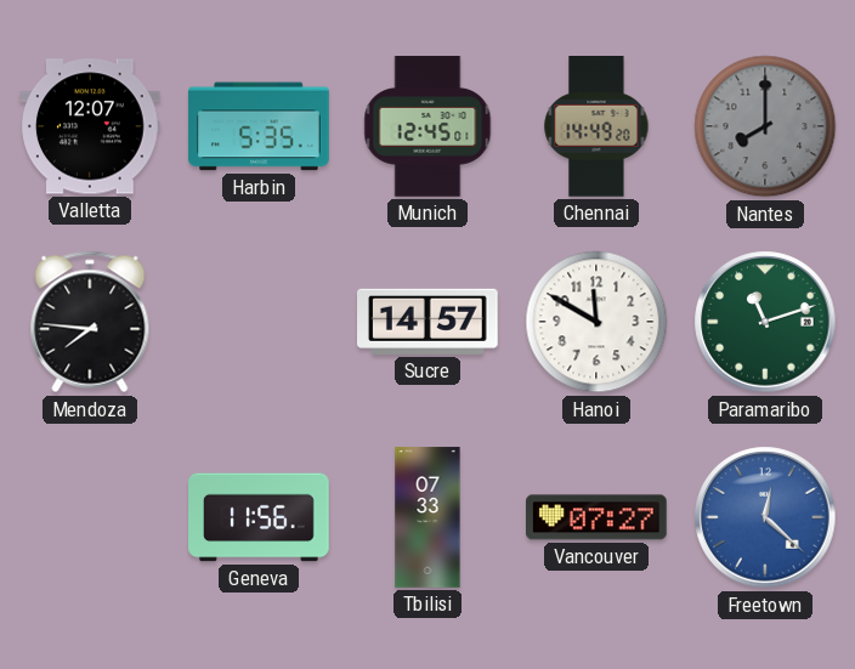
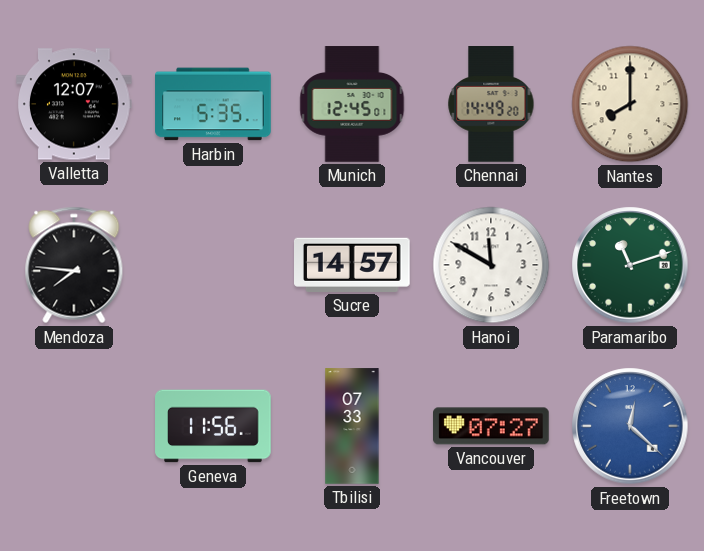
Nantes dial: grey -> cream (630, 104)
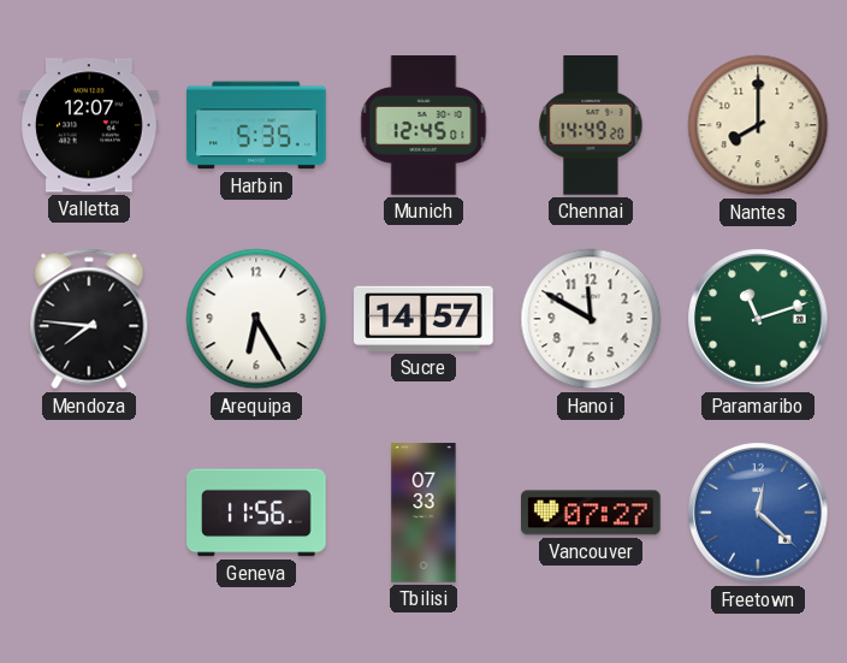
Arequipa: none -> 6:25 (256, 319)
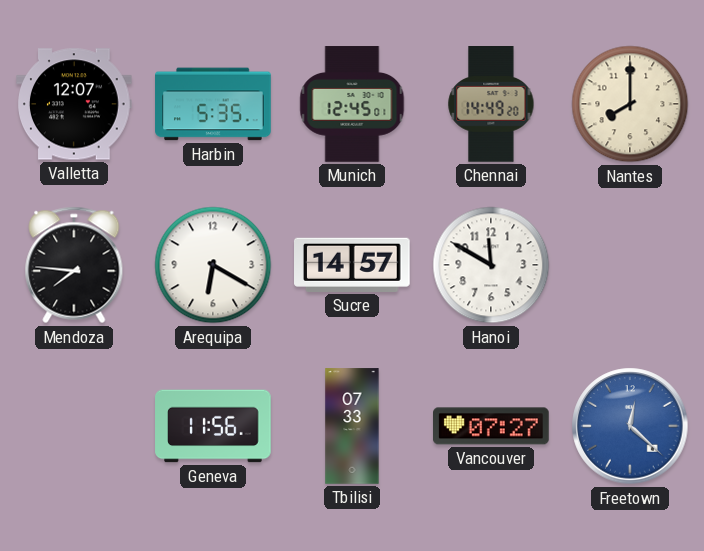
Arequipa: 6:25 -> 6:20 (213, 265)
Paramaribo: 11:12 -> none (758, 319)
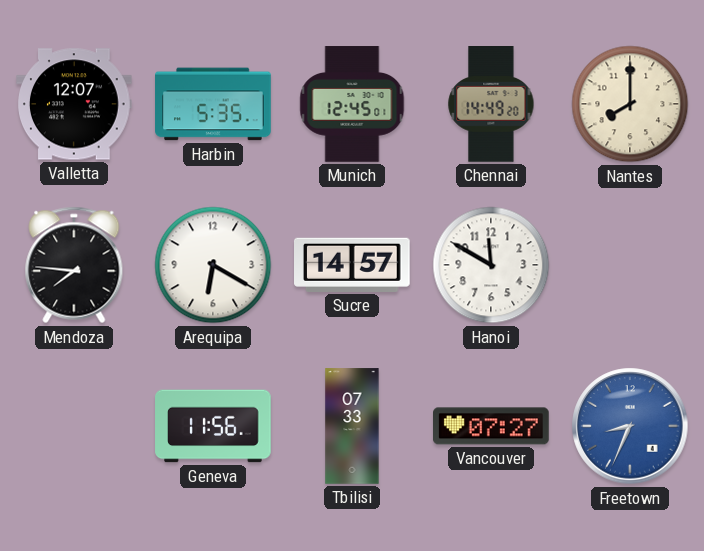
Freetown: 12:22 -> 8:34 (630, 426)
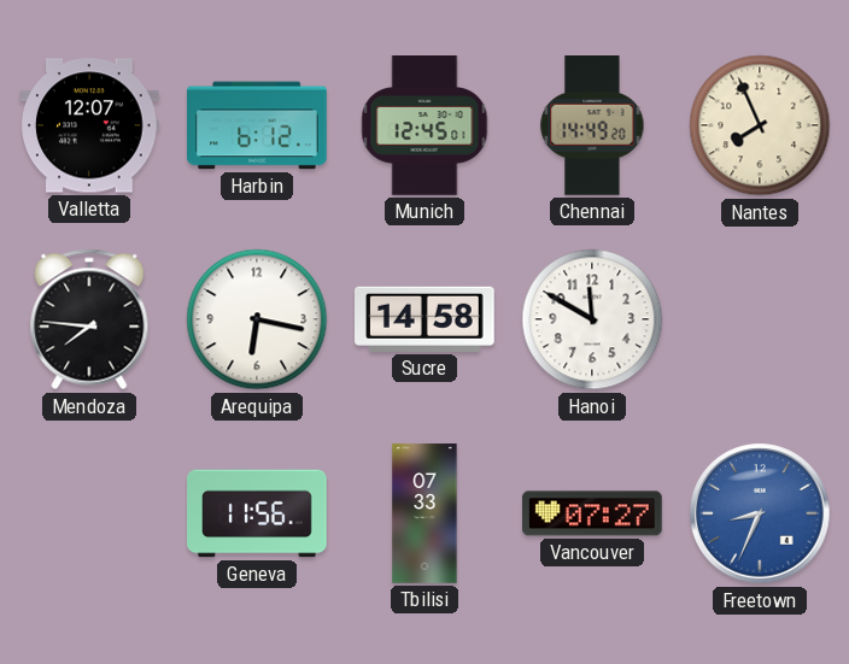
Harbin: 5:35 -> 6:12 (257, 125)
Nantes: 8:00 -> 7:56 (760, 125)
Arequipa: 6:20 -> 6:17 (257, 319)
Sucre: 14:57 -> 14:58 (426, 319)
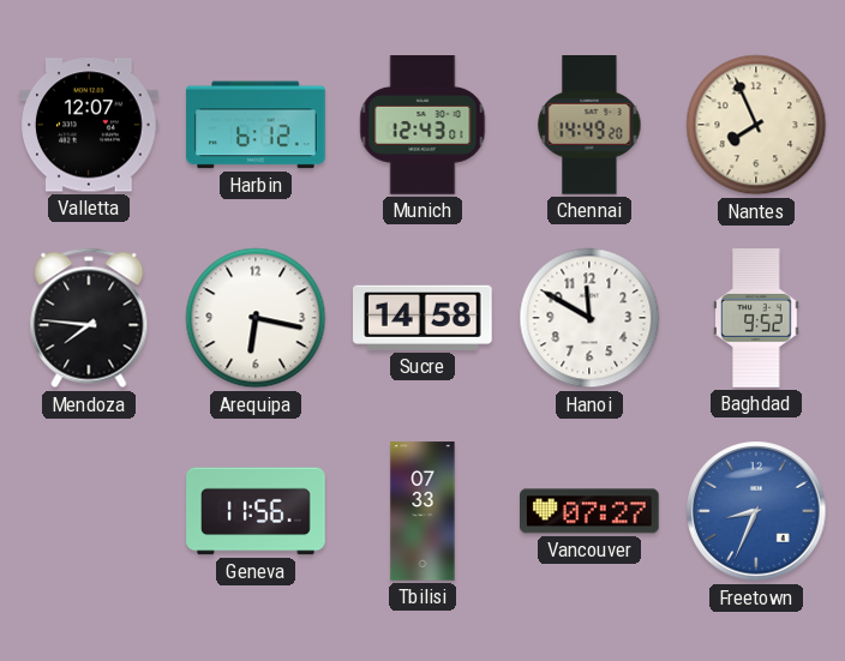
Munich: 12:45 -> 12:43 (422, 125)
Baghdad: none -> 9:52 (756, 318)
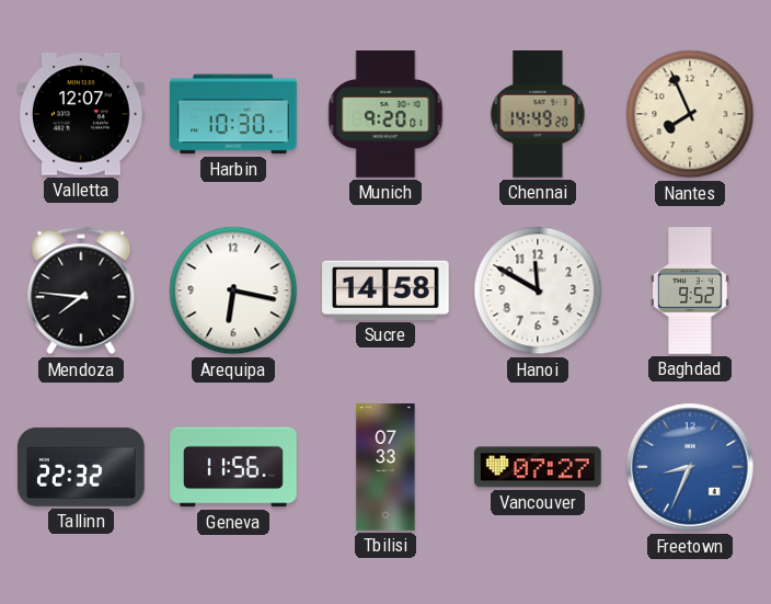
Harbin: 6:12 -> 10:30 (233, 114)
Munich: 12:43 -> 9:20 (385, 114)
Tallinn: none -> 22:32 (82, 467)
